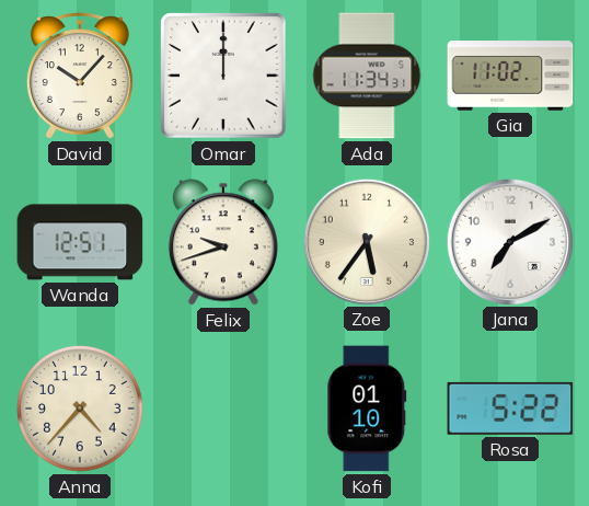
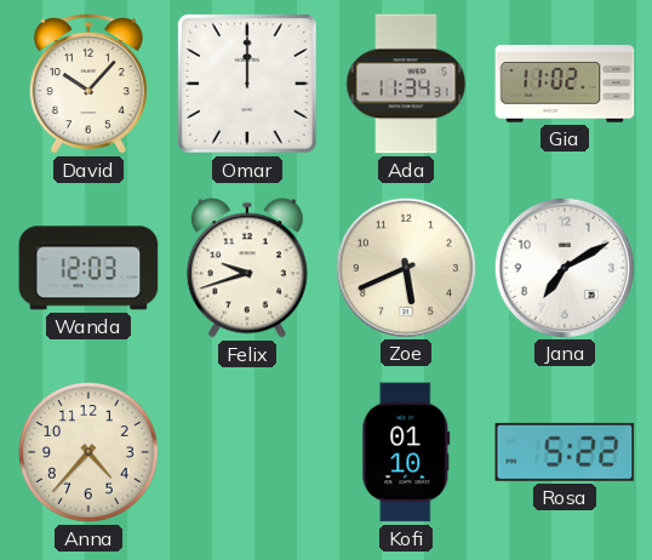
Wanda: 12:51 -> 12:03 (88, 268)
Zoe: 5:36 -> 5:41 (405, 267)
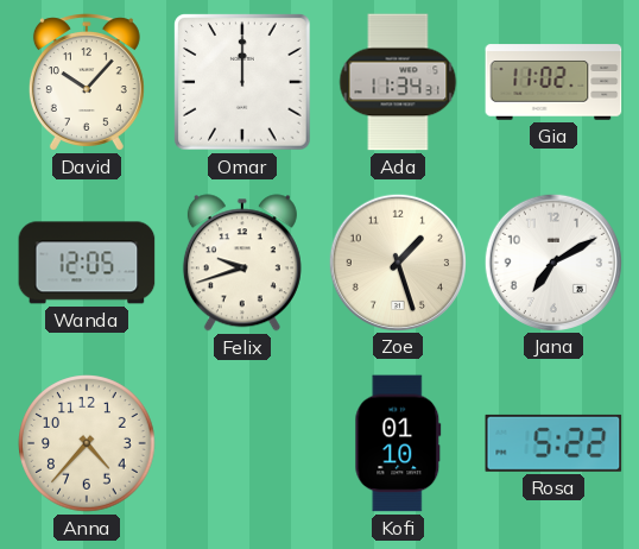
Wanda: 12:03 -> 12:05 (87, 263)
Zoe: 5:41 -> 1:27 (397, 261)
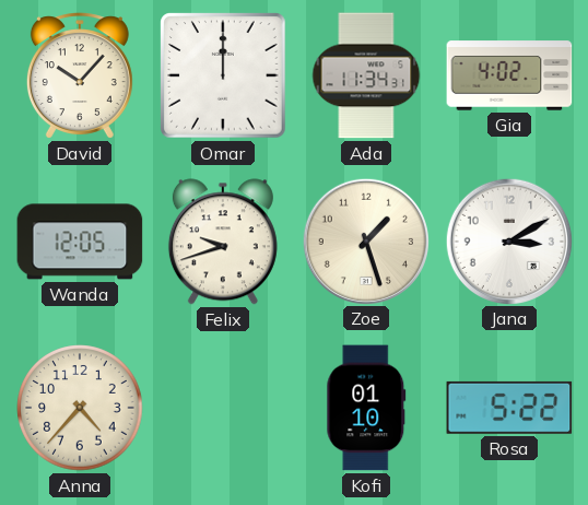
Gia: 11:02 -> 4:02 (509, 75)
Jana: 7:10 -> 3:10 (508, 240)
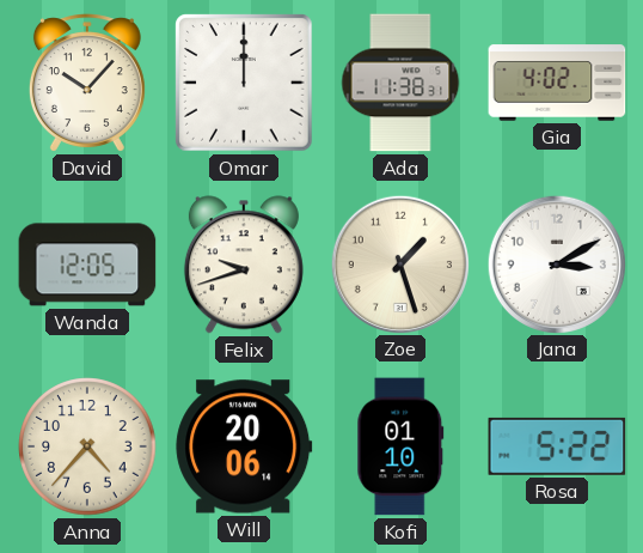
Ada: 11:34 -> 11:38 (400, 83)
Will: none -> 20:06 (244, 446)
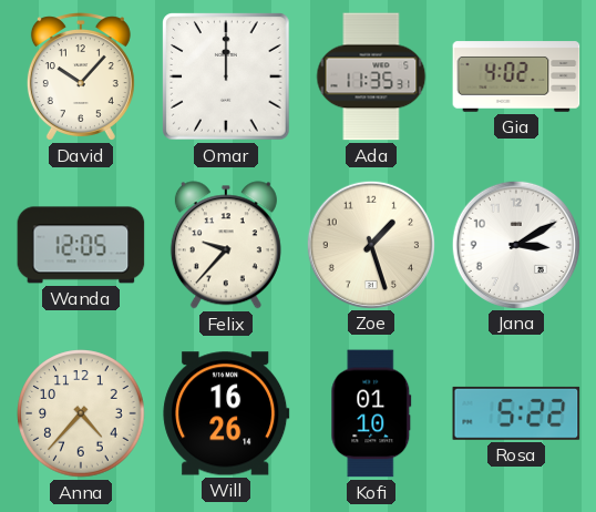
Ada: 11:38 -> 11:35 (371, 76)
Felix: 9:42 -> 9:37 (226, 245)
Will: 20:06 -> 16:26 (226, 413)
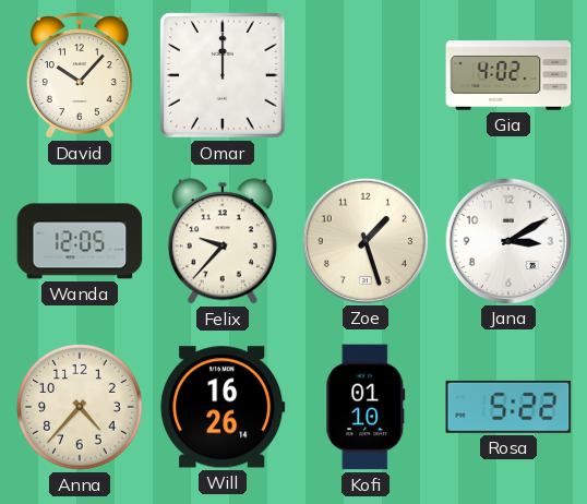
Ada: 11:35 -> none (371, 76)
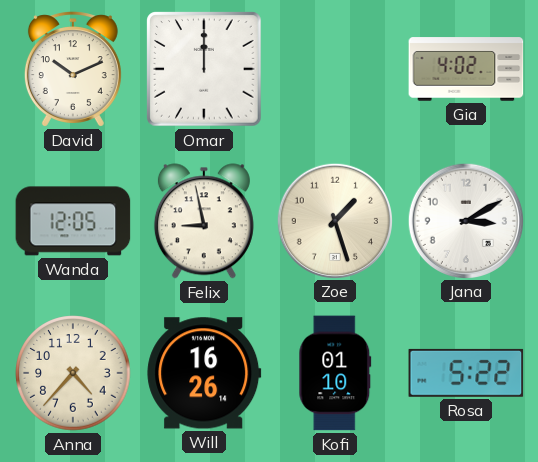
David: 10:07 -> 10:11 (73, 69)
Felix: 9:37 -> 8:58 (204, 221)
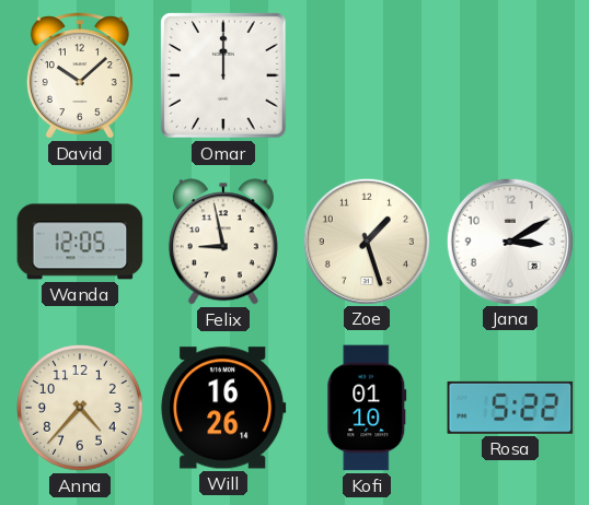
David: 10:11 -> 10:08 (80, 75)
Gia: 4:02 -> none (466, 69)
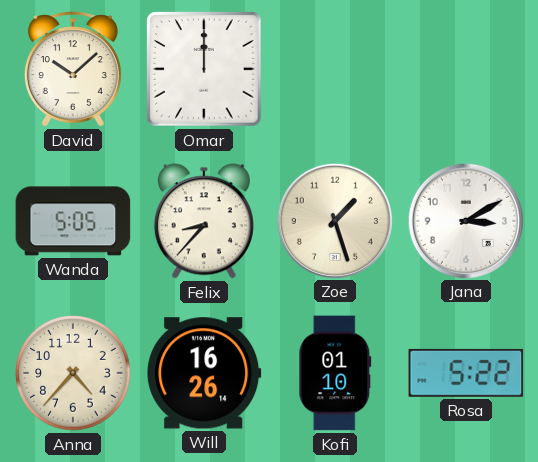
Wanda: 12:05 -> 5:05 (73, 221)
Felix: 8:58 -> 8:37 (204, 221)
